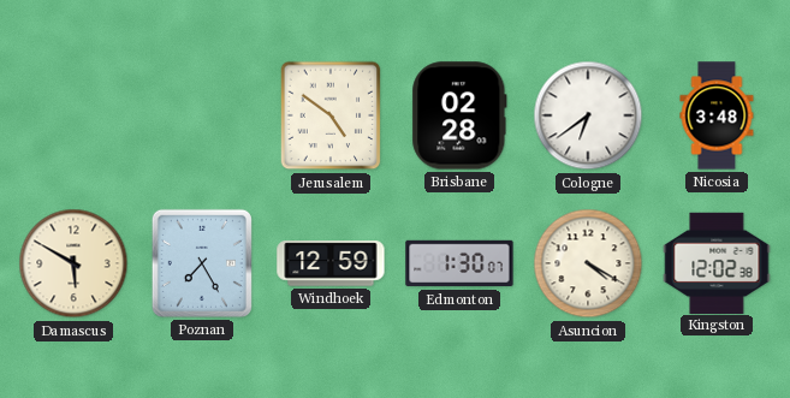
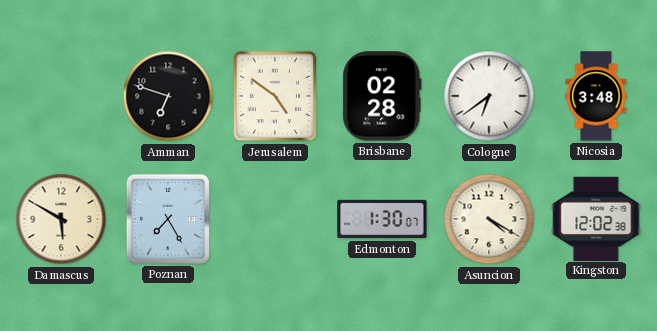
Amman: none -> 6:48 (168, 96)
Windhoek: 12:59 -> none (331, 263)
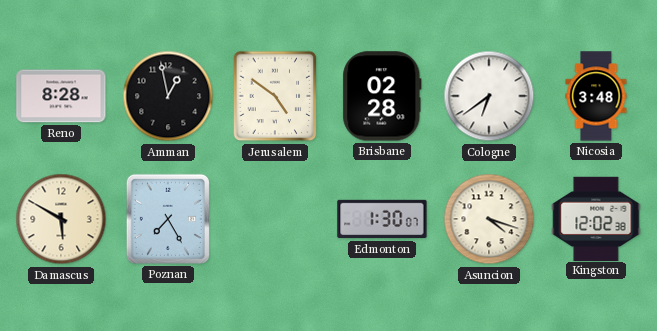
Reno: none -> 8:28 (61, 96)
Amman: 6:48 -> 12:58 (168, 96)
Asuncion: 4:20 -> 4:18 (489, 219)
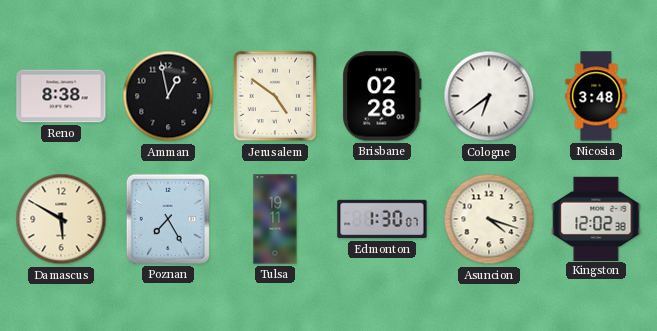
Reno: 8:28 -> 8:38 (61, 96)
Tulsa: none -> 19:11 (275, 219)
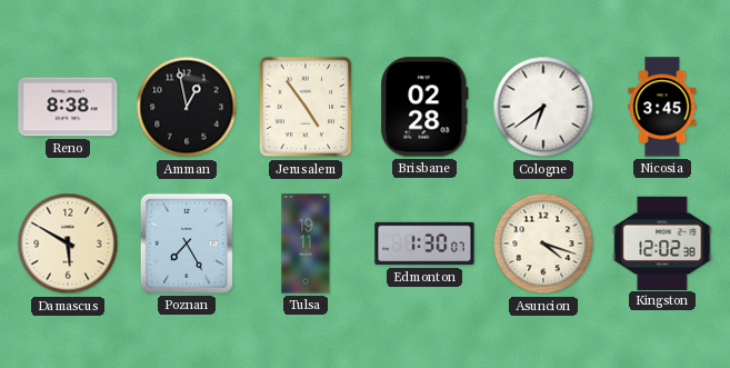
Jerusalem: 4:51 -> 4:54 (306, 107)
Nicosia: 3:48 -> 3:45 (662, 107)
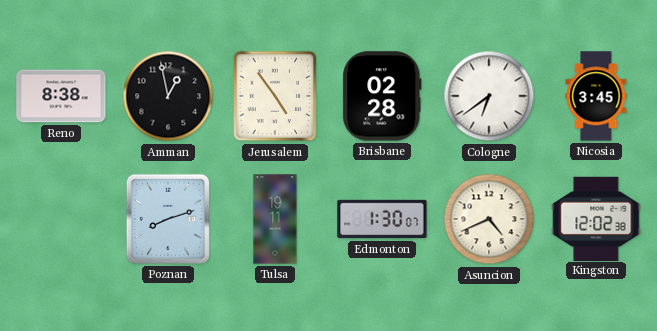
Damascus: 5:50 -> none (68, 243)
Poznan: 7:25 -> 8:12 (168, 219)
Asuncion: 4:18 -> 4:41 (489, 219)
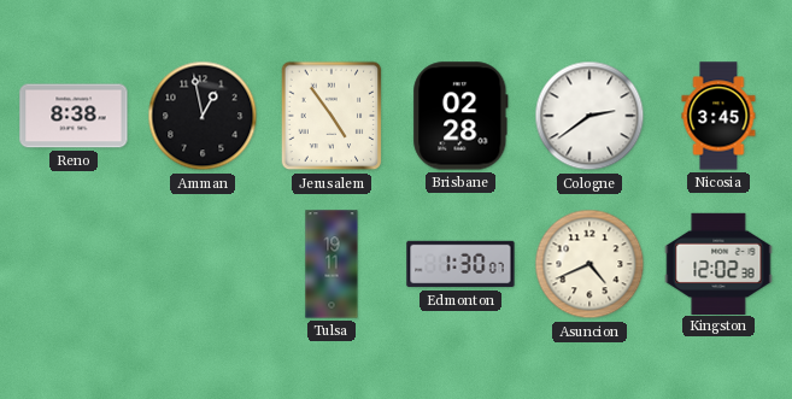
Cologne: 6:39 -> 2:39 (589, 116)
Poznan: 8:12 -> none (168, 219)
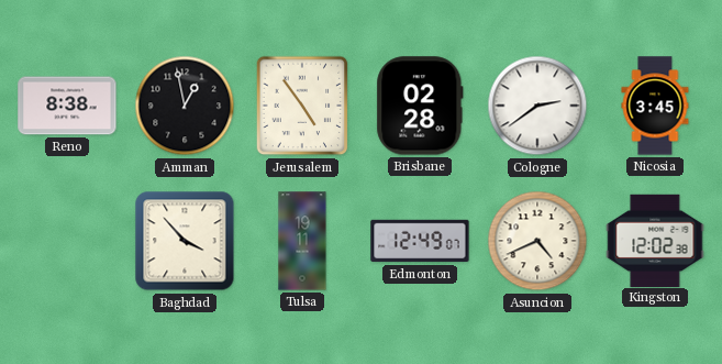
Baghdad: none -> 3:53 (185, 241)
Edmonton: 1:30 -> 12:49 (420, 241)
